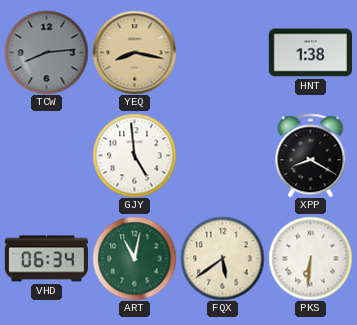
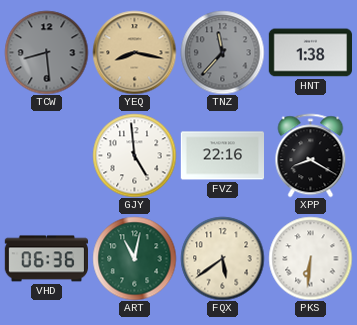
TCW: 8:14 -> 8:29 (46, 52)
TNZ: none -> 11:37 (222, 52)
FVZ: none -> 22:16 (222, 156)
VHD: 06:34 -> 06:36 (46, 259)
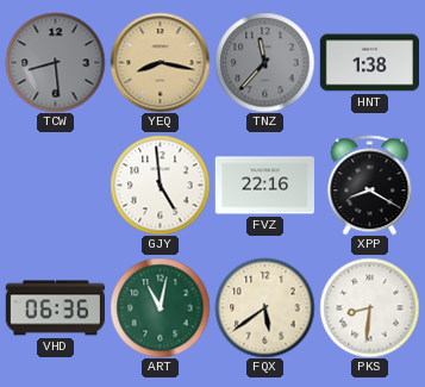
PKS: 6:31 -> 8:31 (369, 307)
